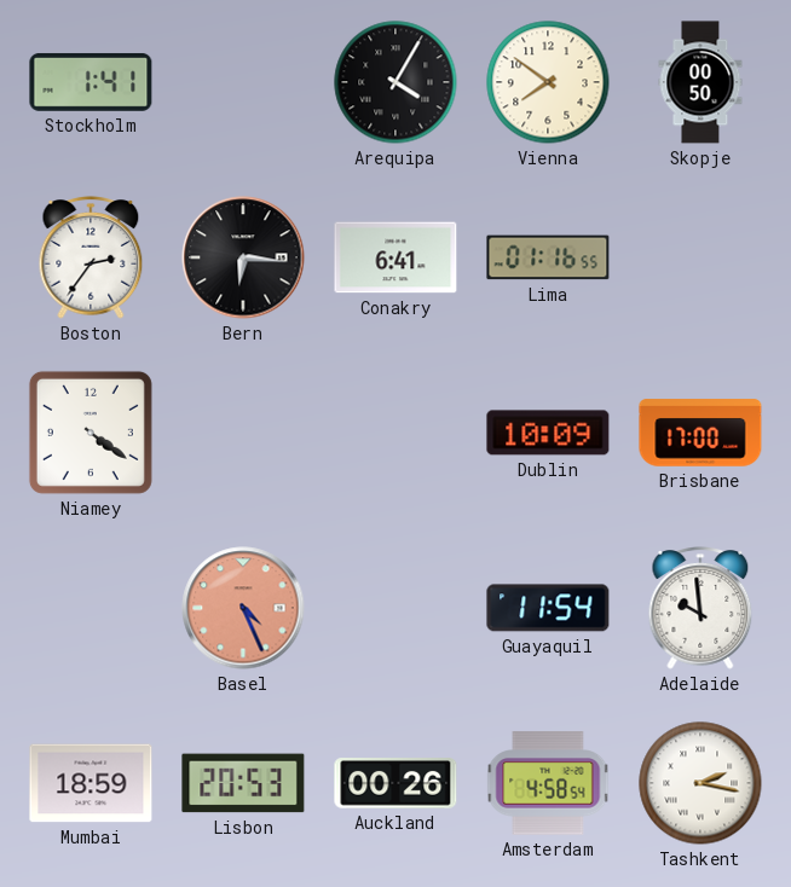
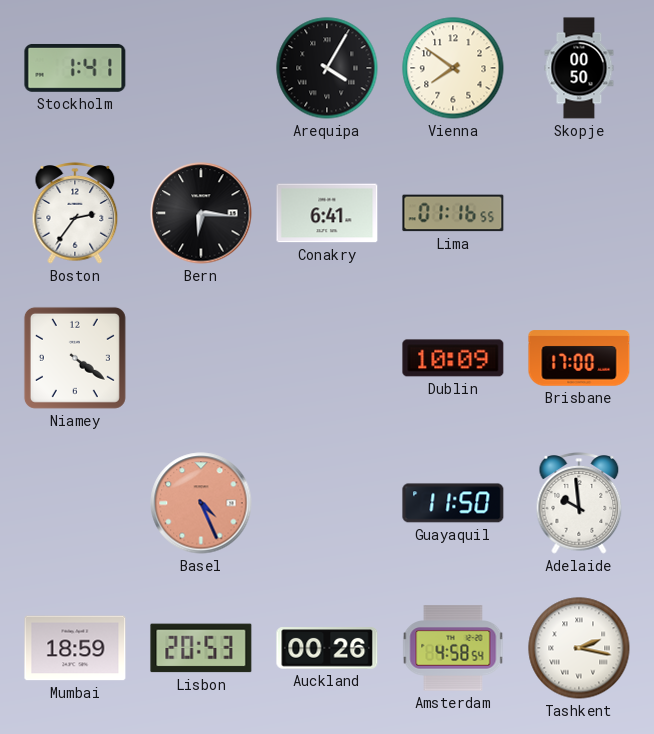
Guayaquil: 11:54 -> 11:50 (453, 503)
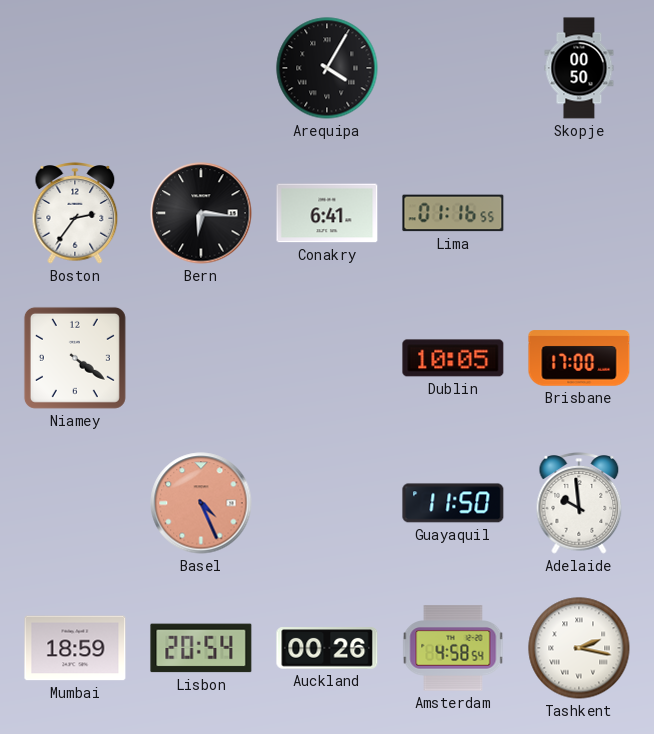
Stockholm: 1:41 -> none (75, 68)
Vienna: 7:51 -> none (453, 68)
Dublin: 10:09 -> 10:05 (453, 358)
Lisbon: 20:53 -> 20:54 (201, 648)
